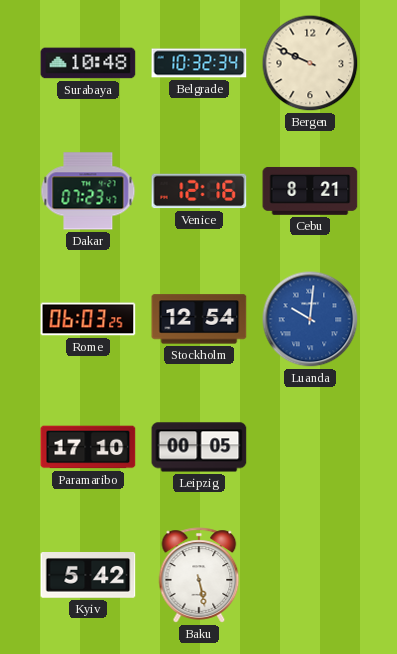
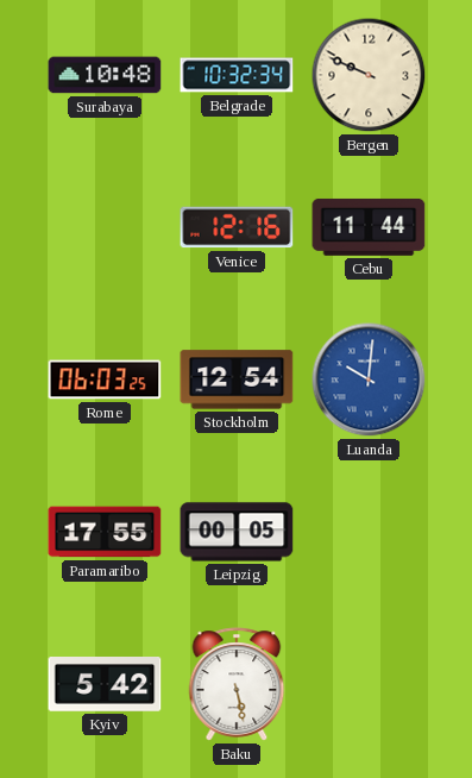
Dakar: 07:23 -> none (88, 191)
Cebu: 8:21 -> 11:44 (369, 227)
Paramaribo: 17:10 -> 17:55 (105, 532)
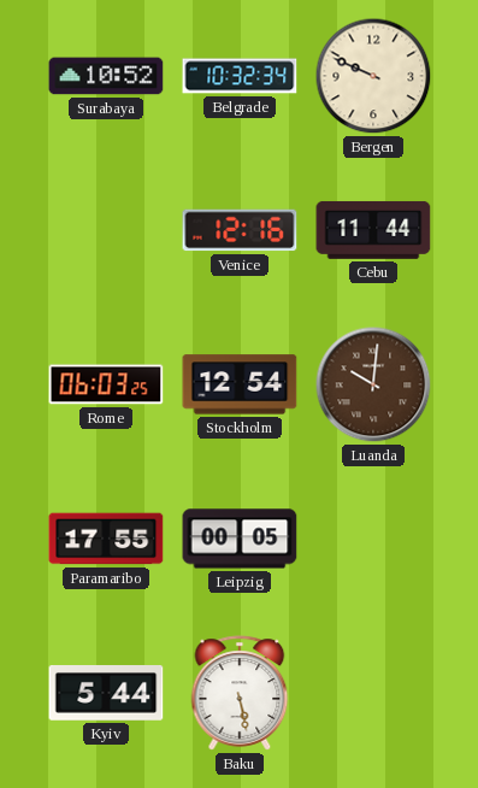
Surabaya: 10:48 -> 10:52 (106, 76)
Luanda dial: blue -> brown (373, 384)
Kyiv: 5:42 -> 5:44 (106, 694)
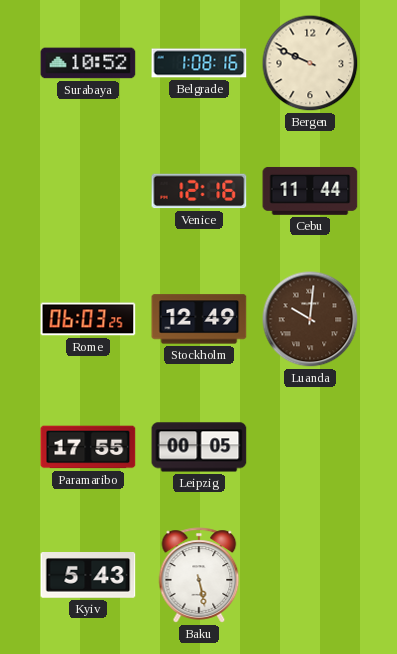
Belgrade: 10:32 -> 1:08 (199, 63)
Stockholm: 12:54 -> 12:49 (199, 319)
Kyiv: 5:44 -> 5:43 (88, 576)
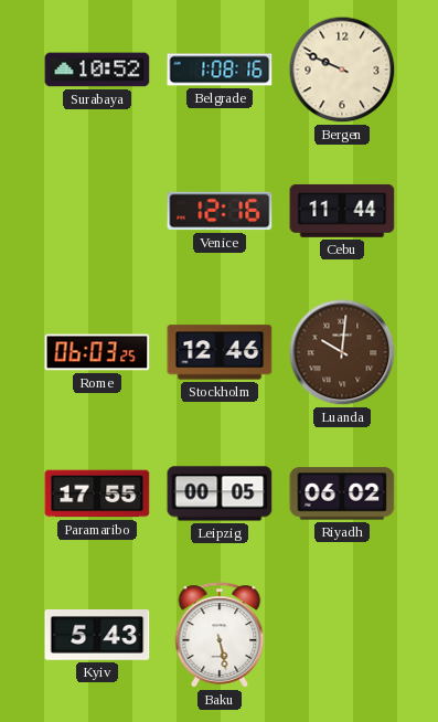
Stockholm: 12:49 -> 12:46 (220, 352)
Riyadh: none -> 06:02 (342, 493)
